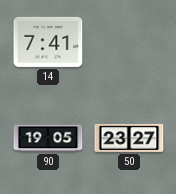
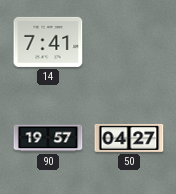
90: 19:05 -> 19:57 (48, 138)
50: 23:27 -> 04:27 (129, 138)
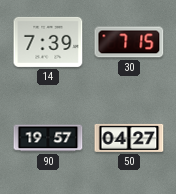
14: 7:41 -> 7:39 (48, 42)
30: none -> 7:15 (129, 42)
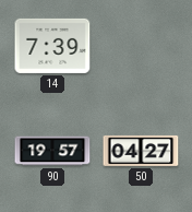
30: 7:15 -> none (129, 42)
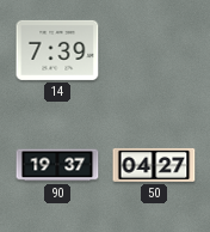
90: 19:57 -> 19:37 (57, 165)
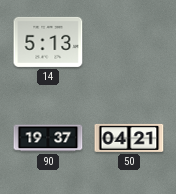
14: 7:39 -> 5:13 (48, 42)
50: 04:27 -> 04:21 (129, 138)
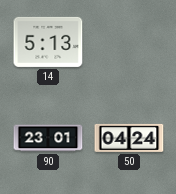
90: 19:37 -> 23:01 (48, 138)
50: 04:21 -> 04:24 (129, 138)
